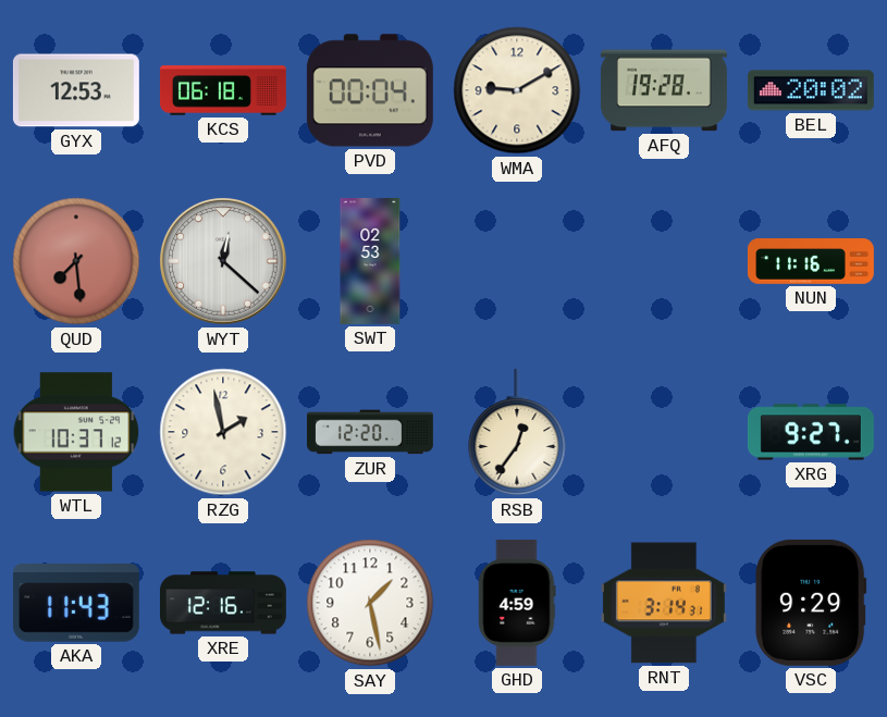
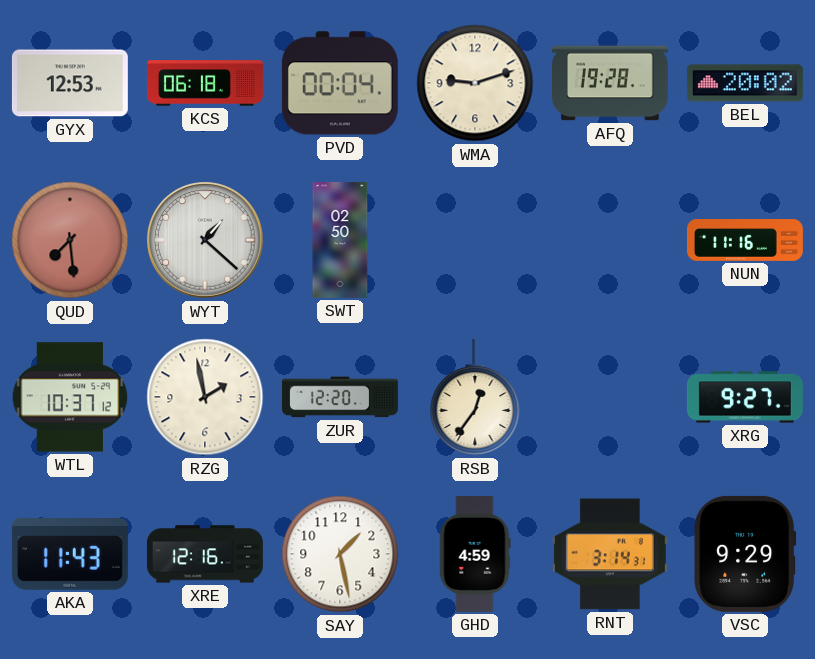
WMA: 9:10 -> 9:12 (475, 83)
WYT: 12:22 -> 1:22 (205, 240)
SWT: 02:53 -> 02:50 (340, 240)
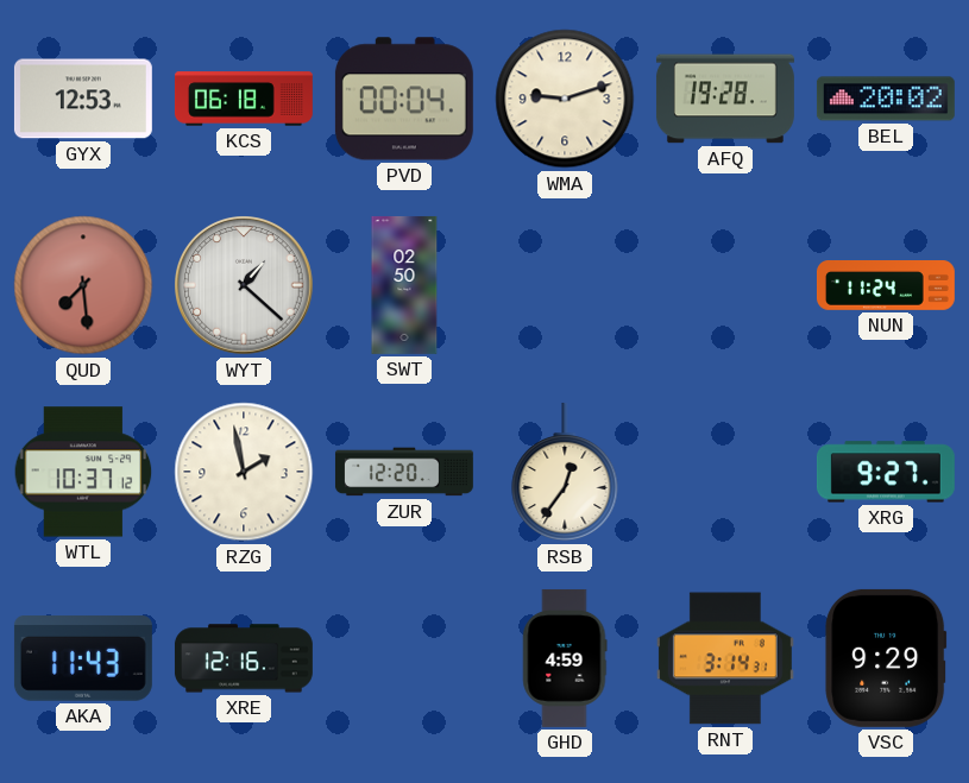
NUN: 11:16 -> 11:24 (886, 286)
SAY: 1:28 -> none (340, 554)
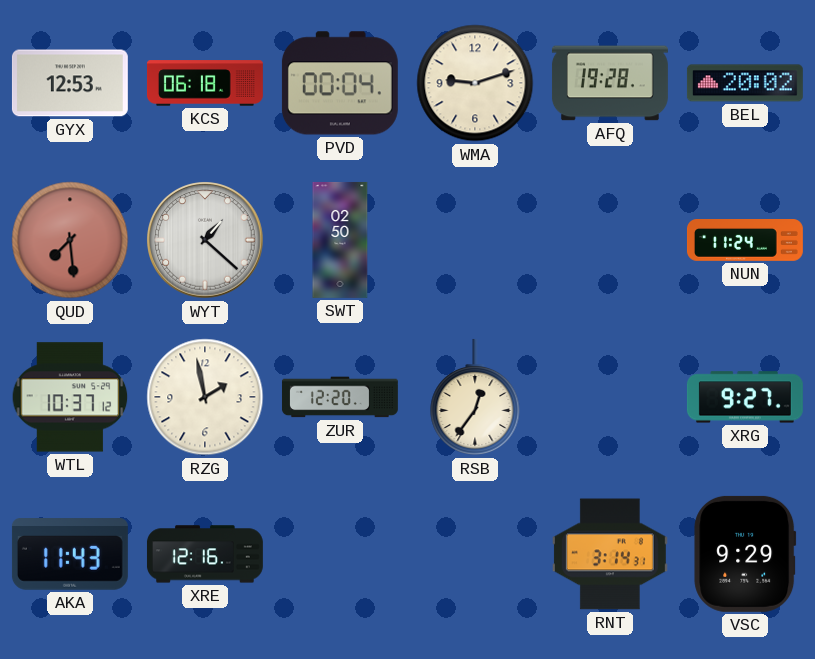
GHD: 4:59 -> none (565, 658)
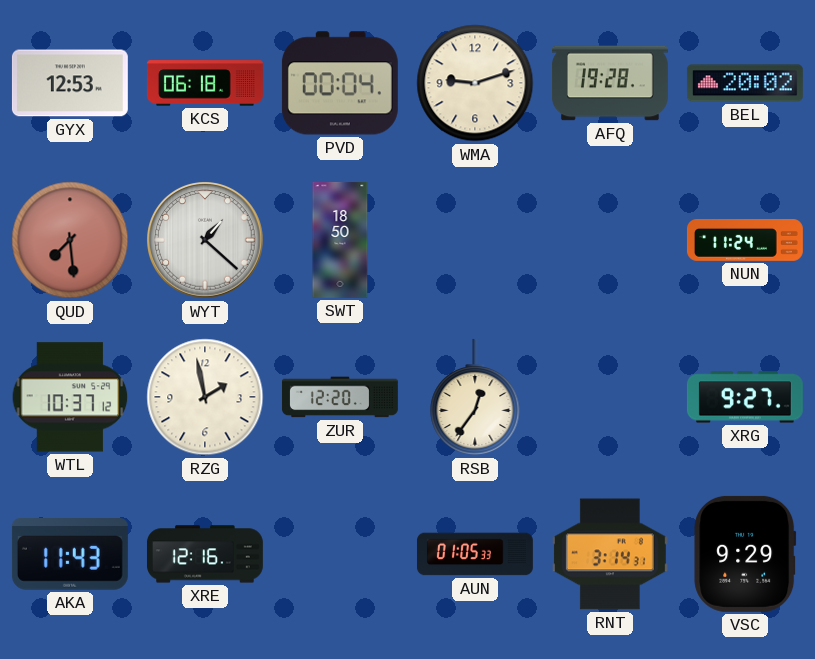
SWT: 02:50 -> 18:50 (340, 240)
AUN: none -> 01:05 (475, 554)
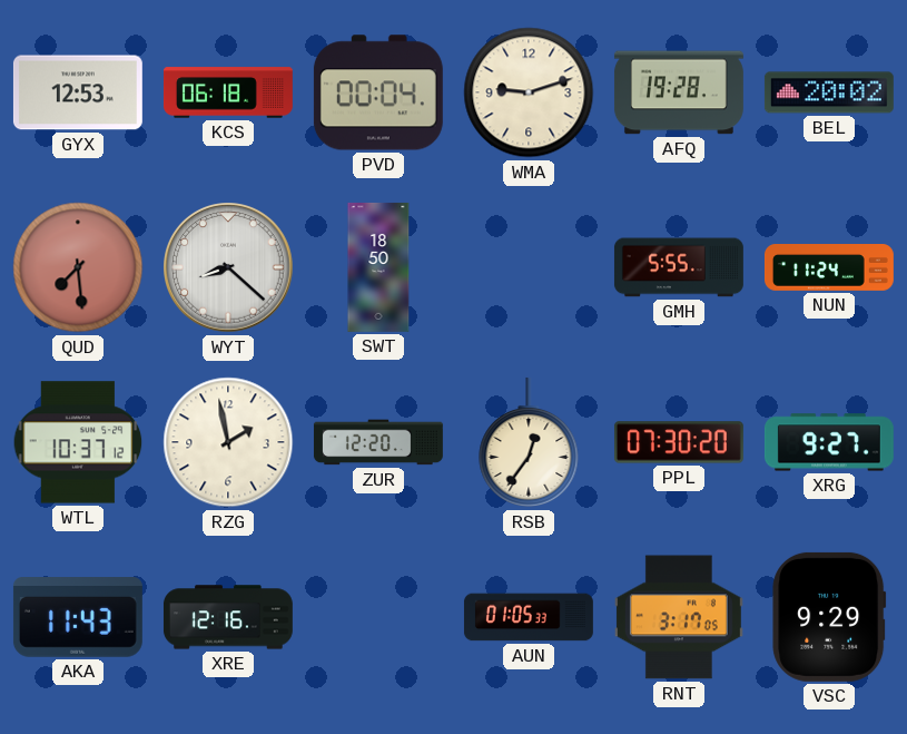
WYT: 1:22 -> 8:22 (228, 267)
GMH: none -> 5:55 (679, 267)
PPL: none -> 07:30 (679, 442)
RNT: 3:14 -> 3:17 (679, 617)
